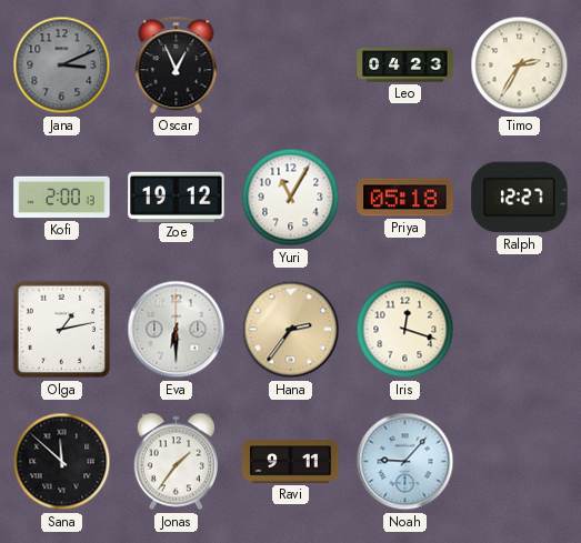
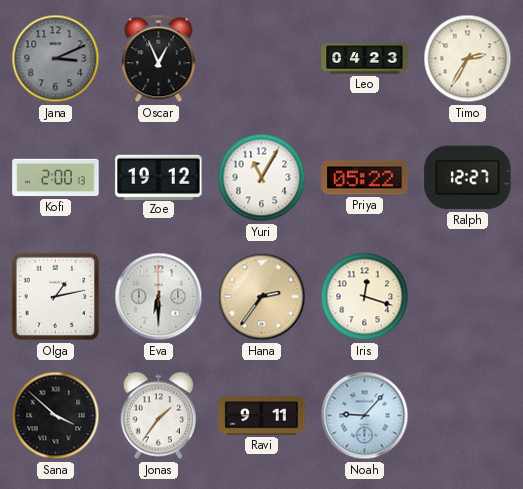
Priya: 05:18 -> 05:22 (365, 178)
Sana: 11:52 -> 3:52 (56, 416)
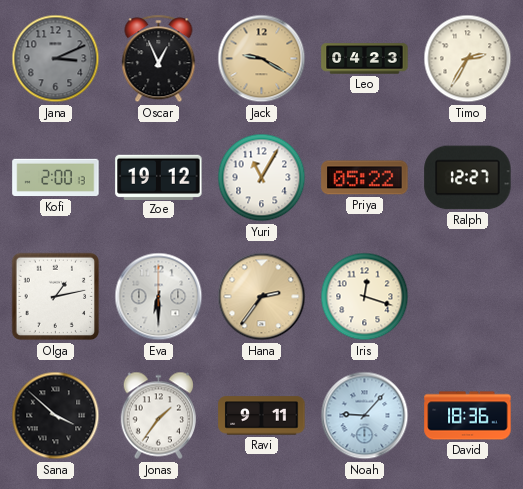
Jack: none -> 9:20 (262, 59)
David: none -> 18:36 (468, 416)
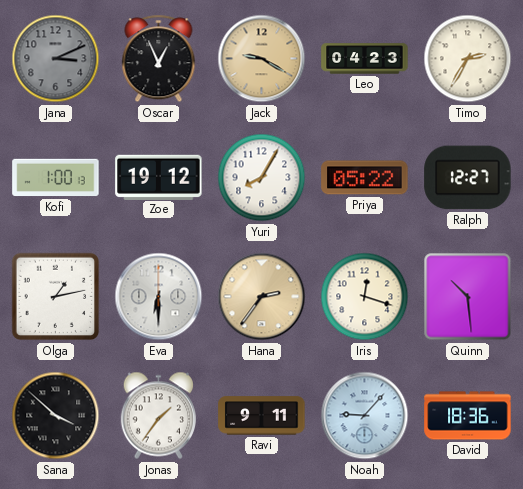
Kofi: 2:00 -> 1:00 (56, 178)
Yuri: 11:05 -> 8:05 (262, 178)
Quinn: none -> 10:29 (468, 297)
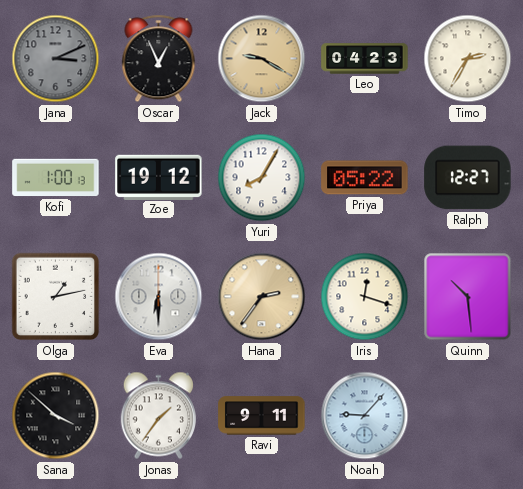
David: 18:36 -> none (468, 416)
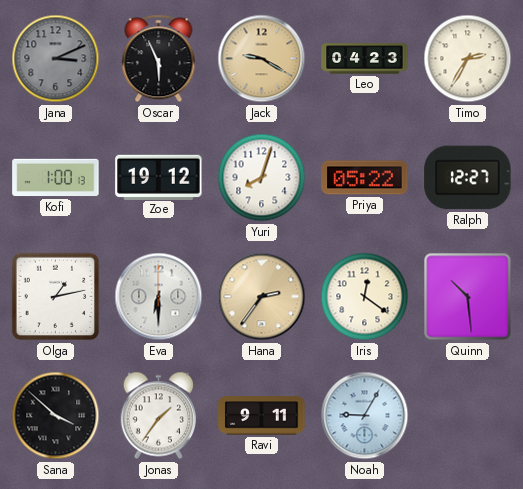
Oscar: 12:56 -> 5:56 (159, 59)
Yuri: 8:05 -> 8:03 (262, 178)
Iris: 12:18 -> 12:21 (365, 297)
Noah: 9:07 -> 9:05 (365, 416)
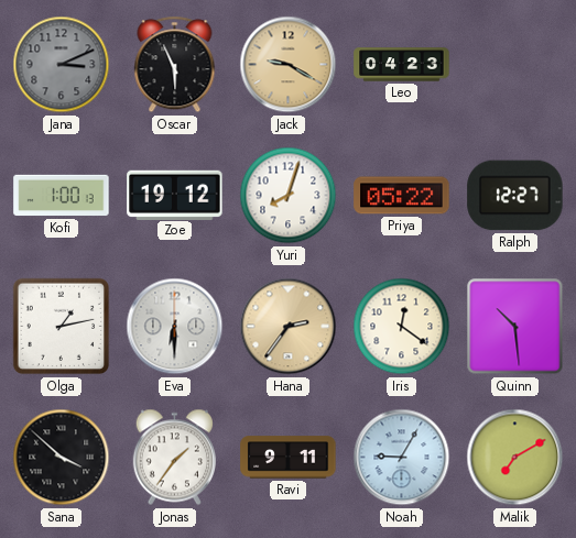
Timo: 2:35 -> none (468, 59)
Malik: none -> 7:10 (515, 458)
